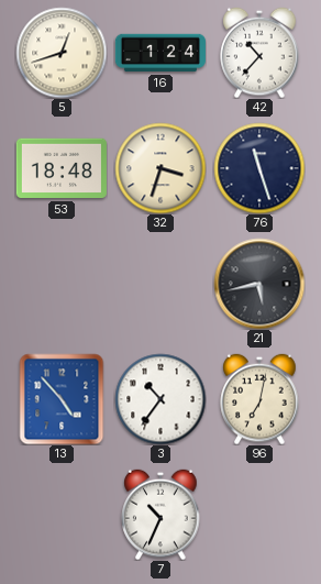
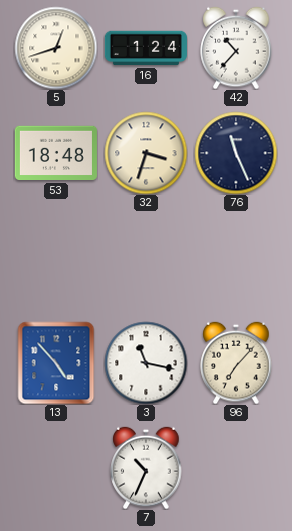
76: 11:27 -> 11:26 (236, 153)
21: 5:43 -> none (259, 284)
3: 10:36 -> 11:17 (146, 363)
96: 7:02 -> 7:07 (236, 363)
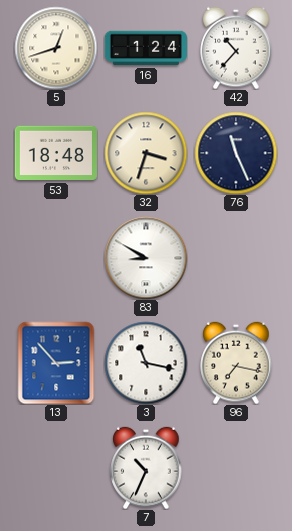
83: none -> 8:50 (146, 258)
13: 4:53 -> 2:53 (56, 363)
96: 7:07 -> 7:17 (236, 363)
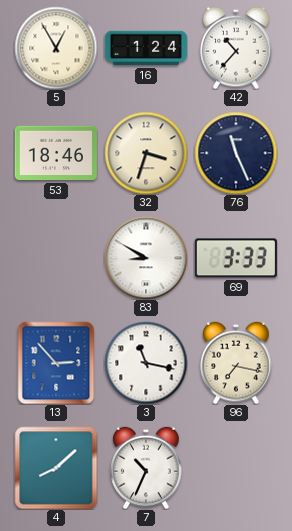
5: 12:42 -> 12:55 (56, 48)
53: 18:48 -> 18:46 (56, 153)
69: none -> 3:33 (236, 258)
4: none -> 8:08 (56, 468)
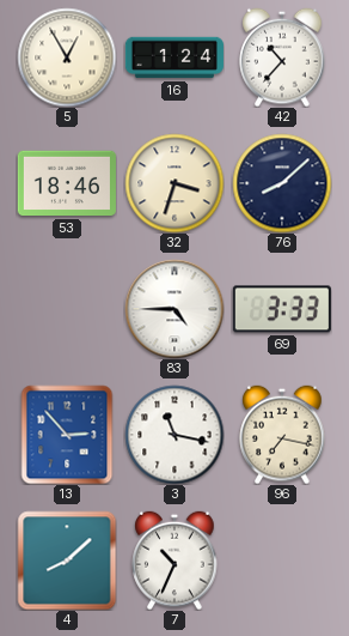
76: 11:26 -> 8:08 (282, 183)
83: 8:50 -> 4:45 (174, 309)
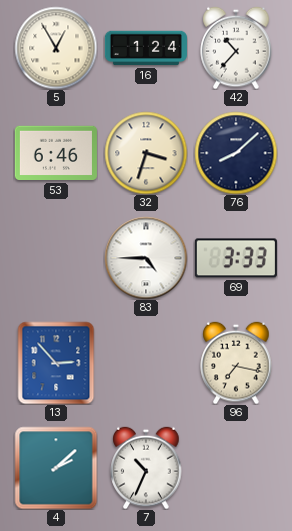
53: 18:46 -> 6:46 (56, 153)
3: 11:17 -> none (174, 435)
4: 8:08 -> 2:08 (56, 468)
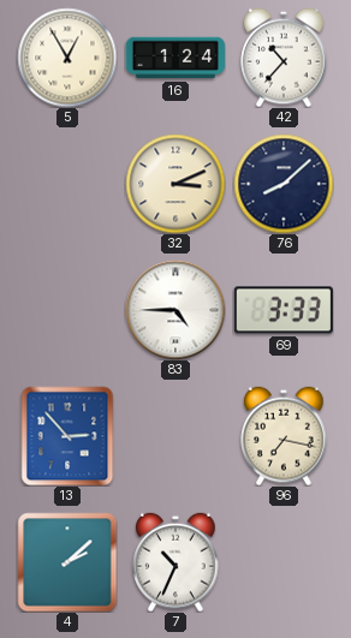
53: 6:46 -> none (56, 153)
32: 3:33 -> 3:11 (175, 184)
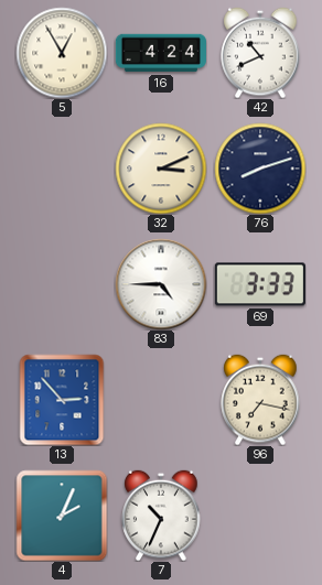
16: 1:24 -> 4:24 (161, 53)
42: 10:37 -> 10:41 (260, 53)
76: 8:08 -> 8:12 (260, 169)
4: 2:08 -> 2:04 (62, 516)
